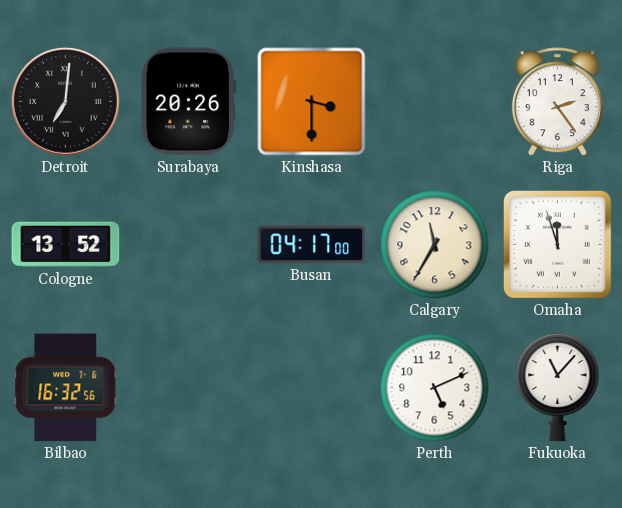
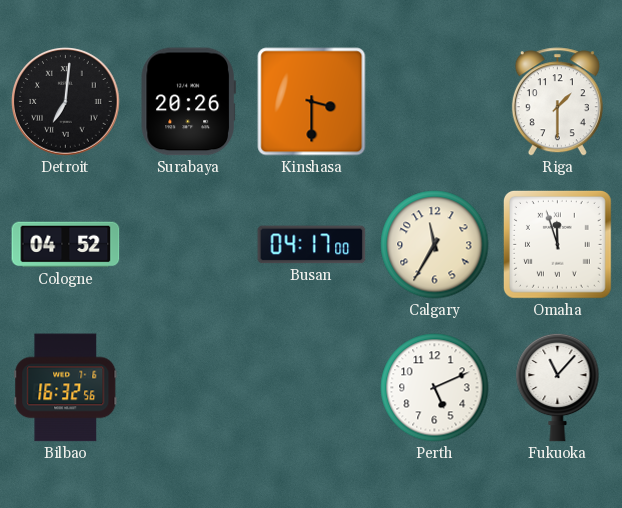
Riga: 2:24 -> 1:30 (557, 102)
Cologne: 13:52 -> 04:52 (66, 245)
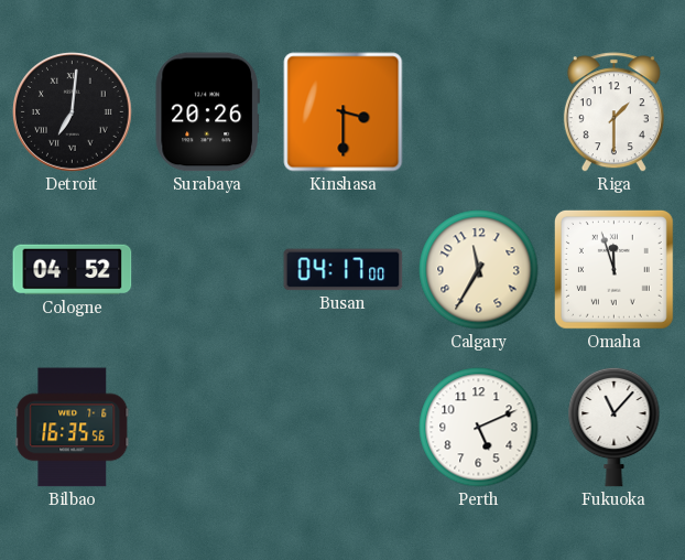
Bilbao: 16:32 -> 16:35 (73, 428)
